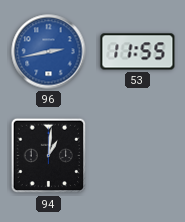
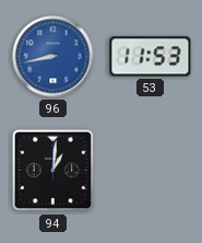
96: 2:43 -> 8:43 (54, 57)
53: 11:55 -> 11:53 (151, 57)
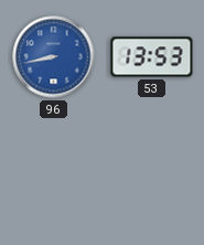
53: 11:53 -> 13:53 (152, 57)
94: 1:01 -> none (54, 171)
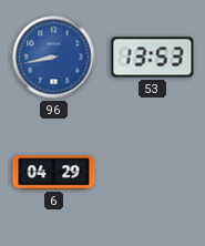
6: none -> 04:29 (54, 173)
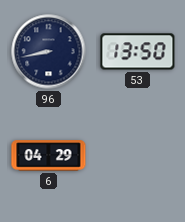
96 dial: blue -> navy (49, 52)
53: 13:53 -> 13:50 (138, 52)
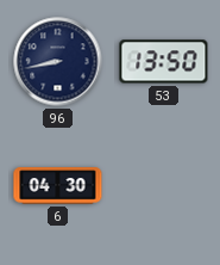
6: 04:29 -> 04:30 (58, 186)
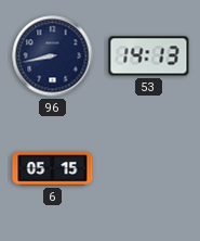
53: 13:50 -> 14:13 (149, 56)
6: 04:30 -> 05:15 (53, 169)
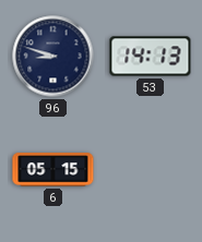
96: 8:43 -> 8:48 (54, 57)
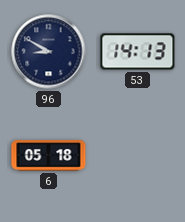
96: 8:48 -> 8:50 (49, 52)
6: 05:15 -> 05:18 (49, 156)
